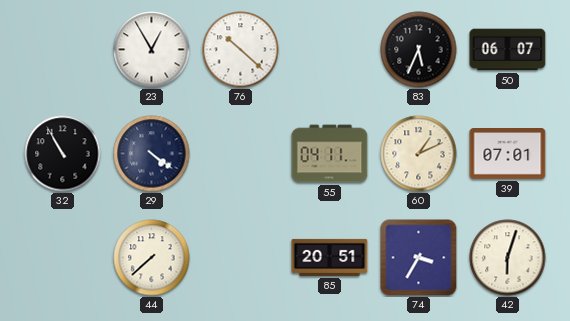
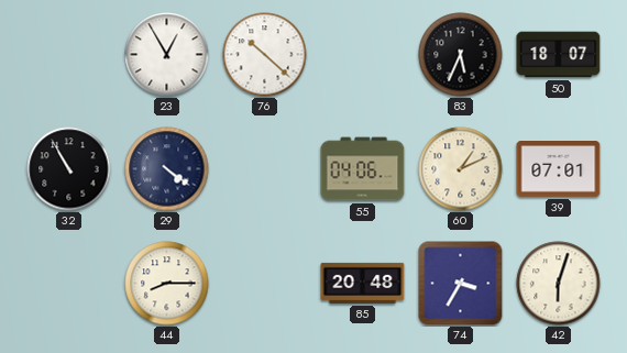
50: 06:07 -> 18:07 (559, 55)
55: 04:11 -> 04:06 (363, 169)
44: 7:38 -> 8:15 (167, 284)
85: 20:51 -> 20:48 (363, 283)
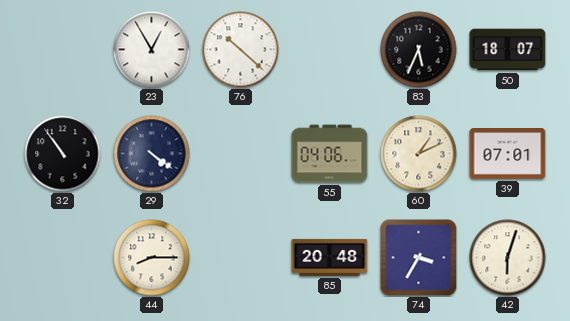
32: 10:55 -> 10:54 (63, 154)
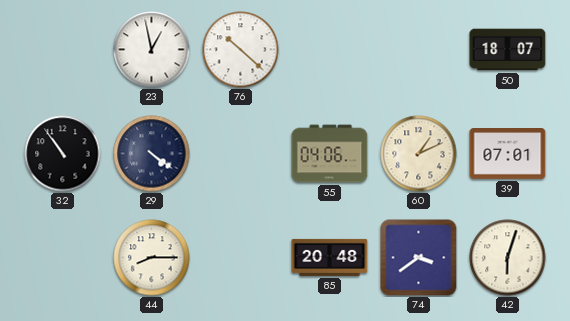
23: 12:55 -> 12:58 (152, 50)
83: 5:34 -> none (419, 50)
74: 3:35 -> 3:39 (419, 258)
